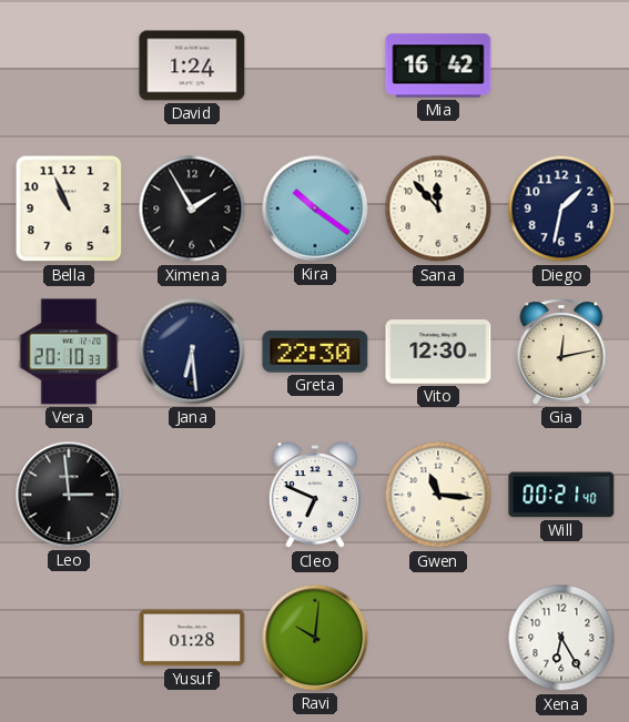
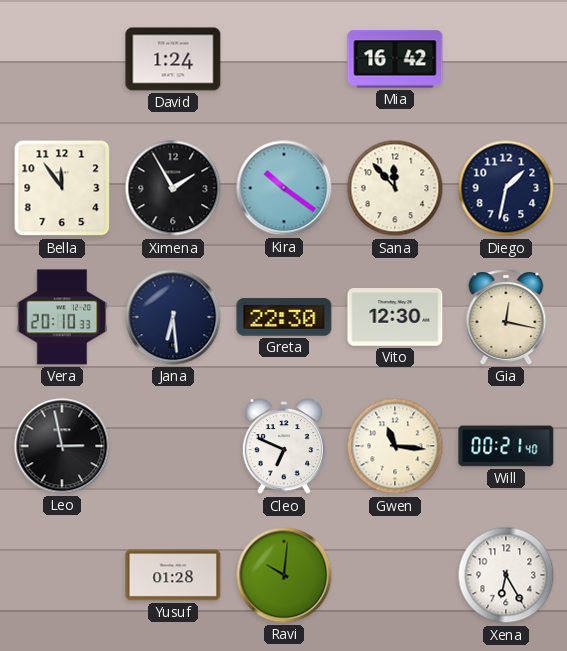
Bella: 10:56 -> 11:54 (62, 188)
Gia: 12:13 -> 12:17 (506, 317)
Leo: 2:59 -> 2:58 (62, 446)
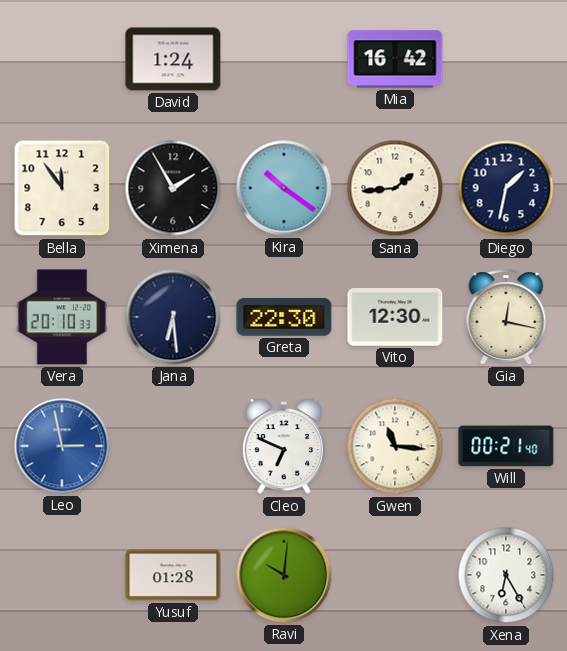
Sana: 11:53 -> 1:44 (395, 188)
Leo dial: black -> blue (62, 446)
